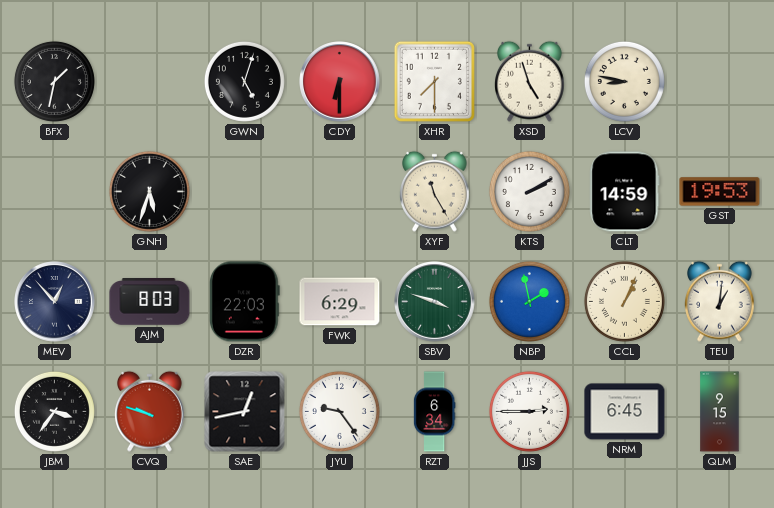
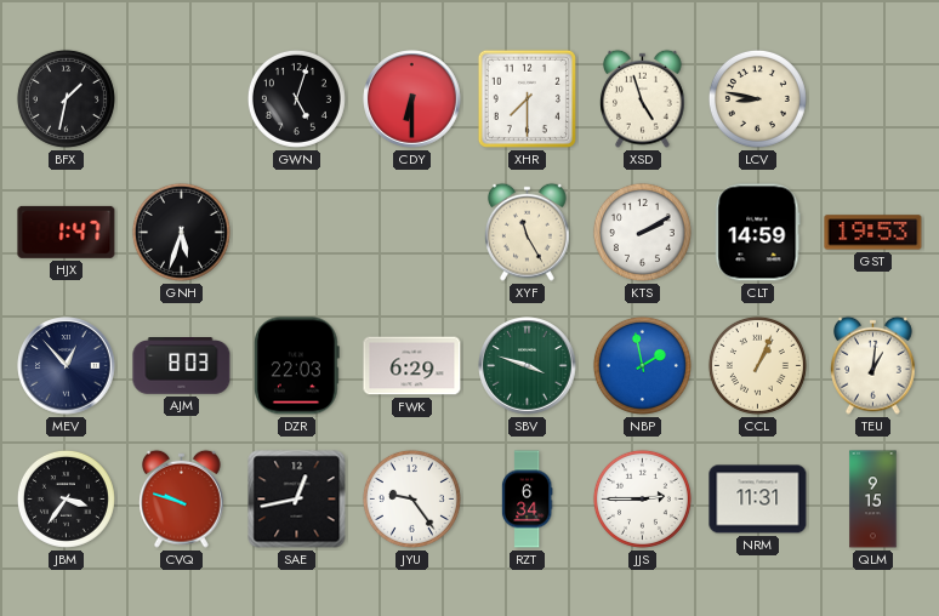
HJX: none -> 1:47 (67, 232)
NRM: 6:45 -> 11:31 (758, 500)
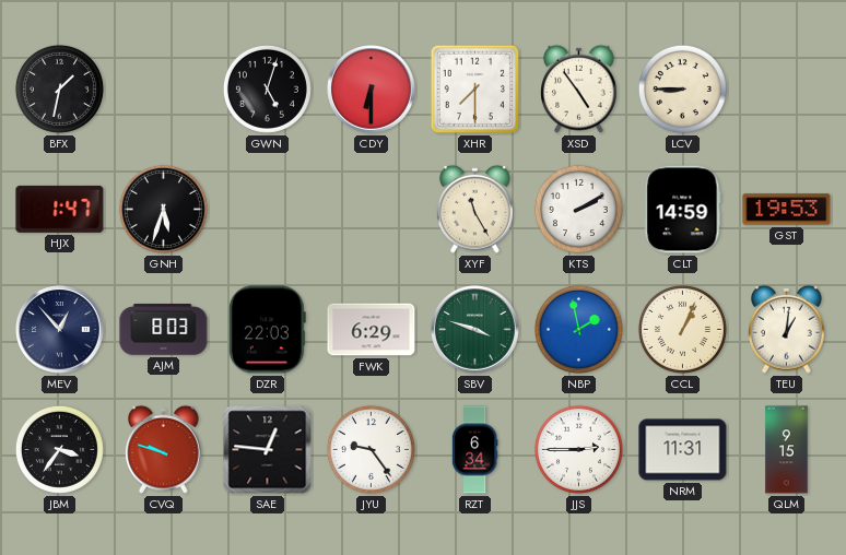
XSD: 4:57 -> 4:54 (579, 88)
LCV: 8:47 -> 8:45 (682, 88)
SAE: 12:43 -> 12:46 (268, 450)
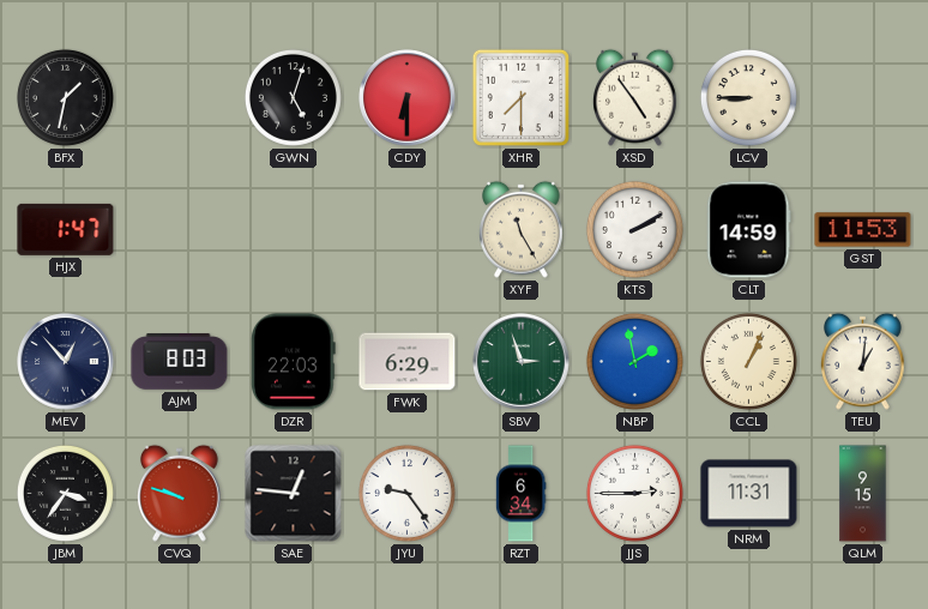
GNH: 5:33 -> none (163, 209)
GST: 19:53 -> 11:53 (863, 230)
SBV: 3:48 -> 2:57 (522, 362)
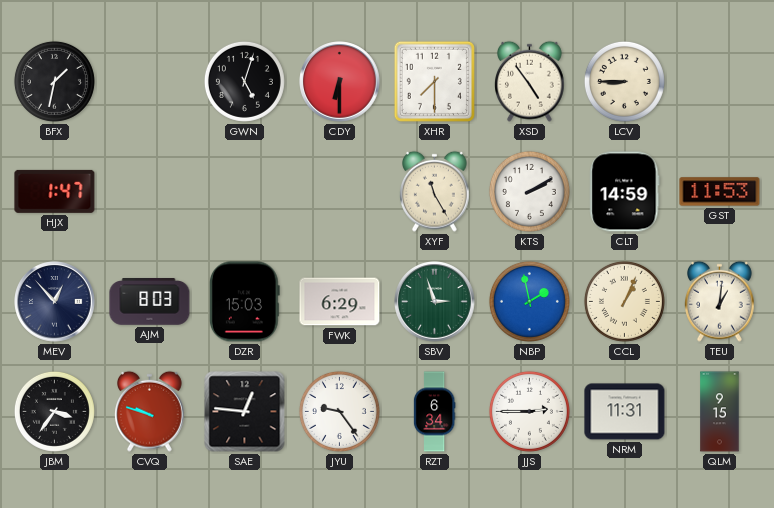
DZR: 22:03 -> 15:03 (244, 302)
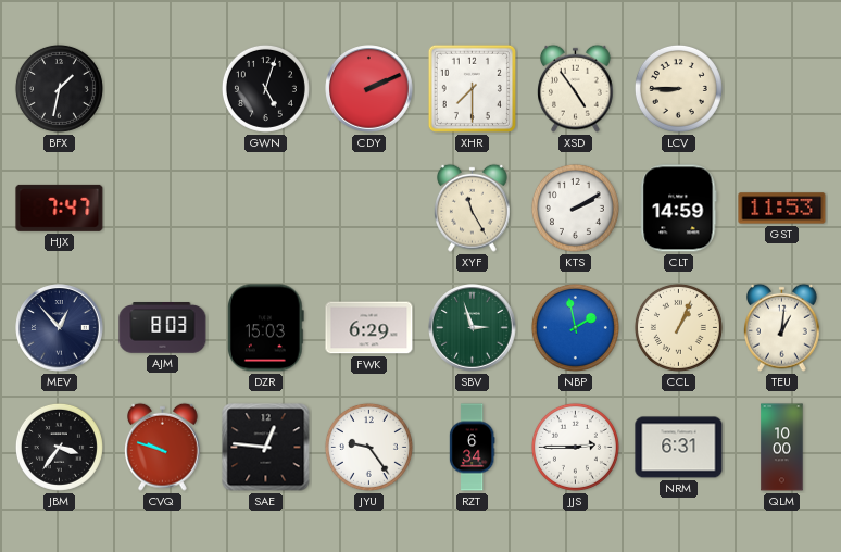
CDY: 6:30 -> 2:11 (369, 89)
HJX: 1:47 -> 7:47 (60, 208)
NRM: 11:31 -> 6:31 (679, 448)
QLM: 9:15 -> 10:00 (782, 448)
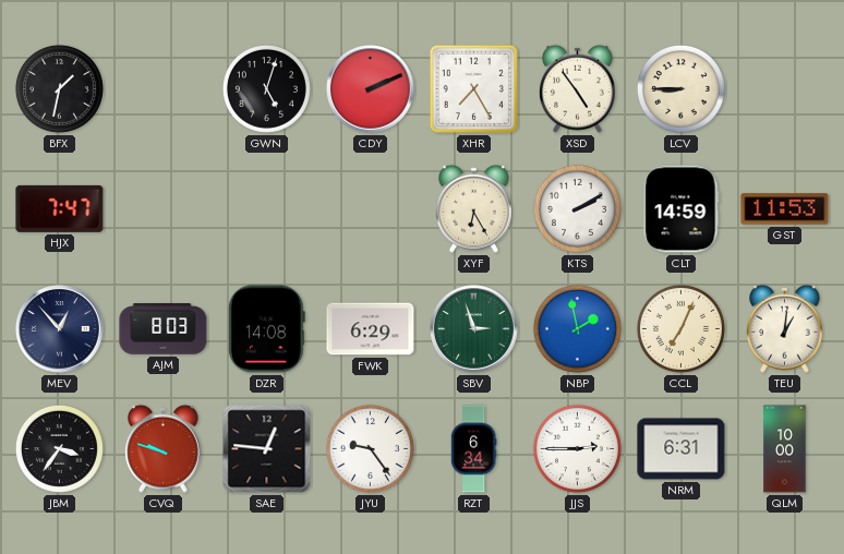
XHR: 7:30 -> 7:25 (473, 88)
XYF: 11:25 -> 6:25 (474, 208)
DZR: 15:03 -> 14:08 (266, 329)
CCL: 1:04 -> 7:04 (680, 328)
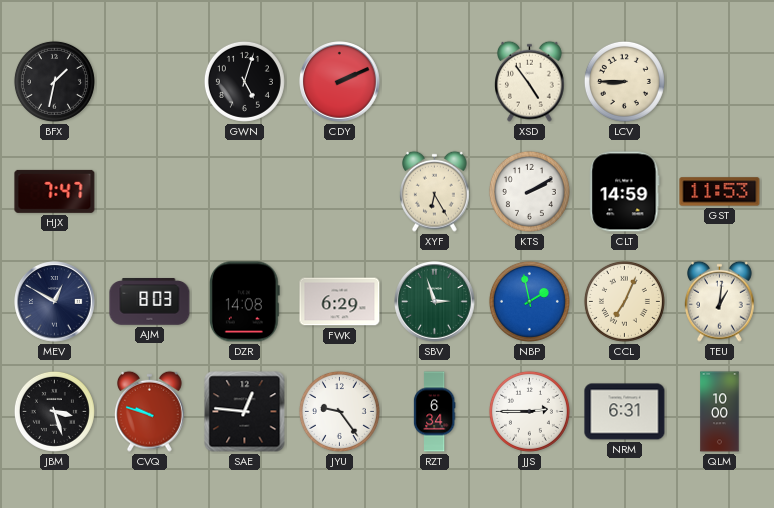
XHR: 7:25 -> none (473, 88)
MEV: 12:53 -> 12:50 (55, 302)
JBM: 3:36 -> 3:27 (54, 411)
